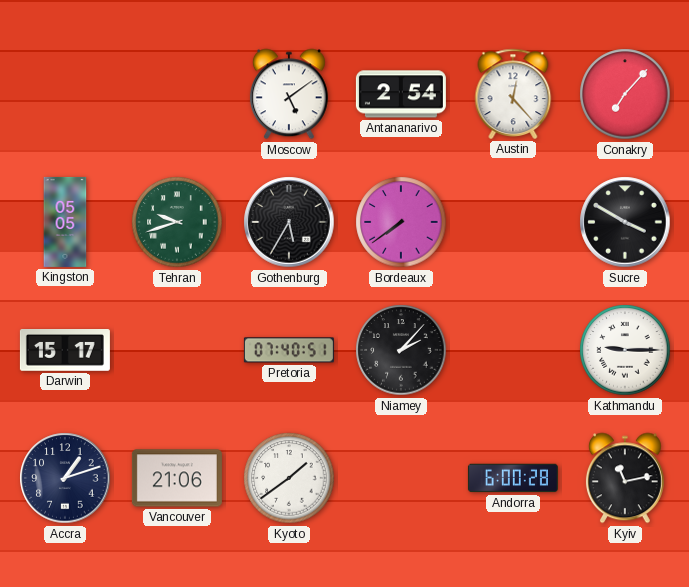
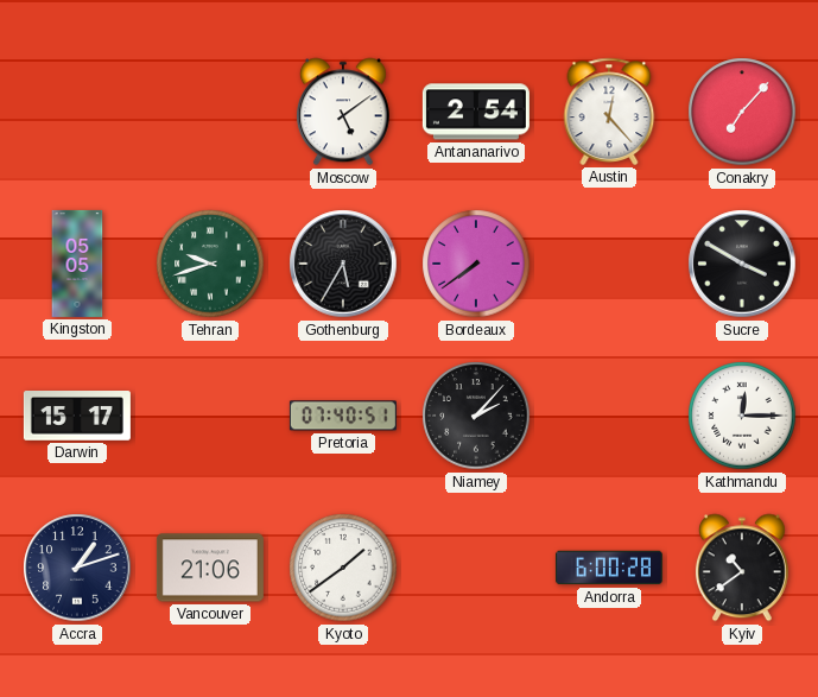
Kathmandu: 9:15 -> 12:15 (742, 416)
Kyiv: 11:13 -> 10:39 (742, 568)
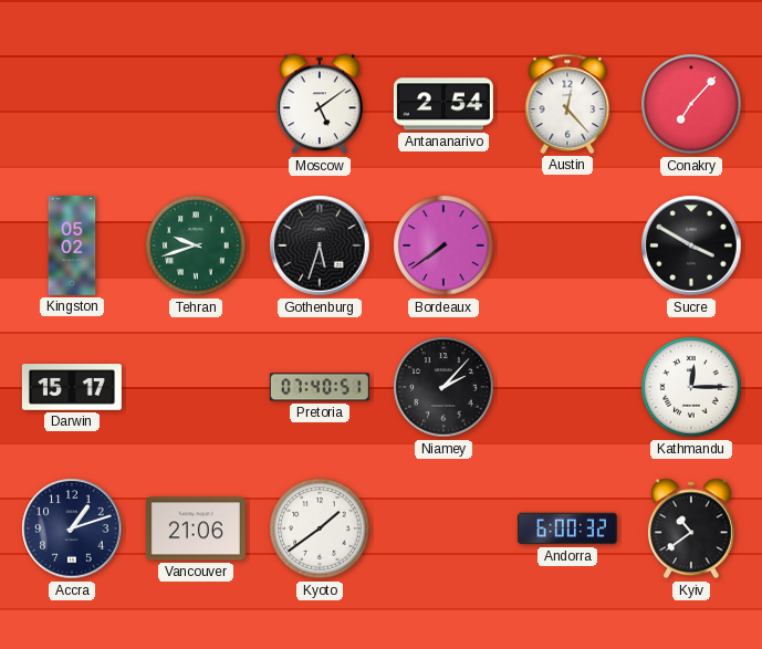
Kingston: 05:05 -> 05:02 (72, 245)
Gothenburg: 5:35 -> 5:33 (320, 245)
Andorra: 6:00:28 -> 6:00:32 (567, 528)
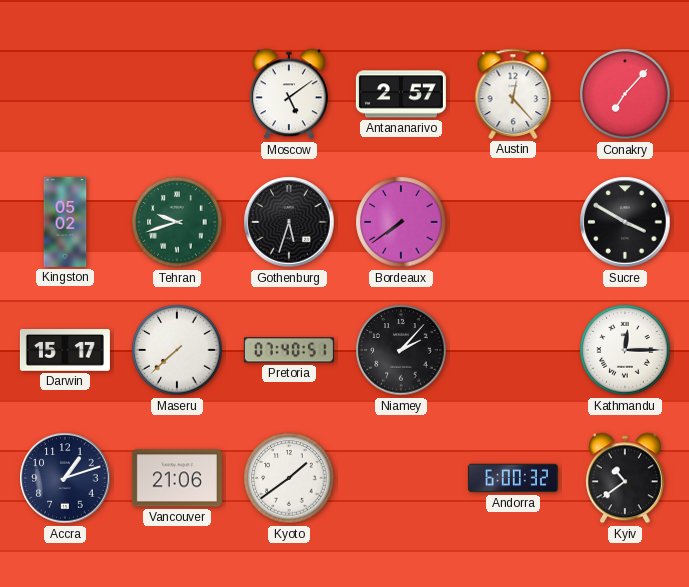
Antananarivo: 2:54 -> 2:57 (401, 94)
Maseru: none -> 7:38 (177, 350)
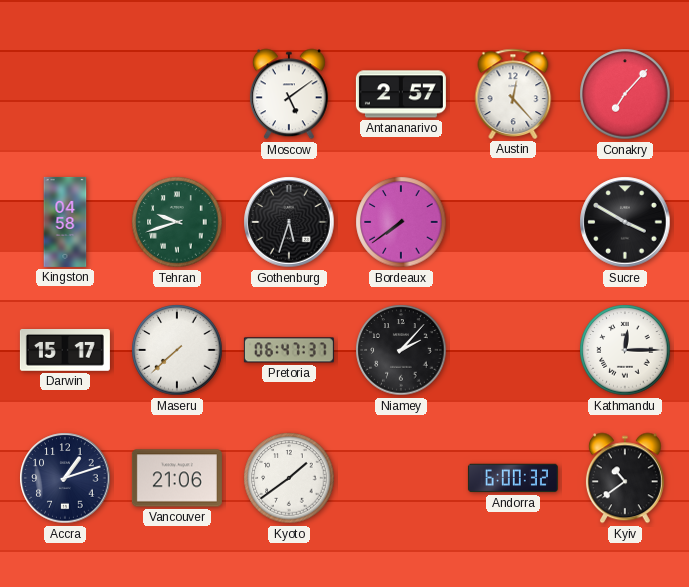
Kingston: 05:02 -> 04:58 (65, 222)
Pretoria: 07:40 -> 06:47 (289, 350)
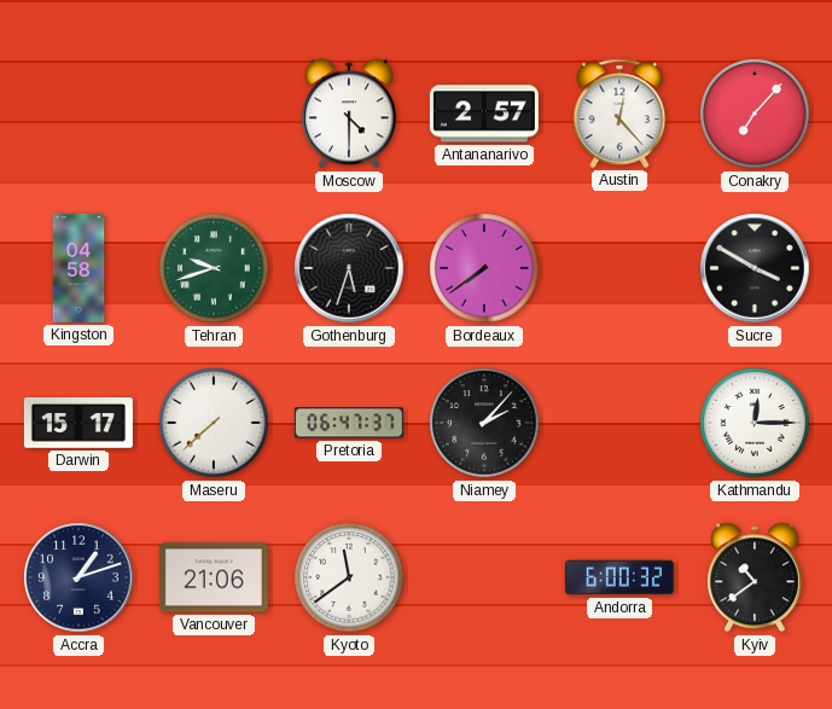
Moscow: 5:09 -> 4:30 (349, 114)
Kyoto: 1:39 -> 11:39 (349, 577)
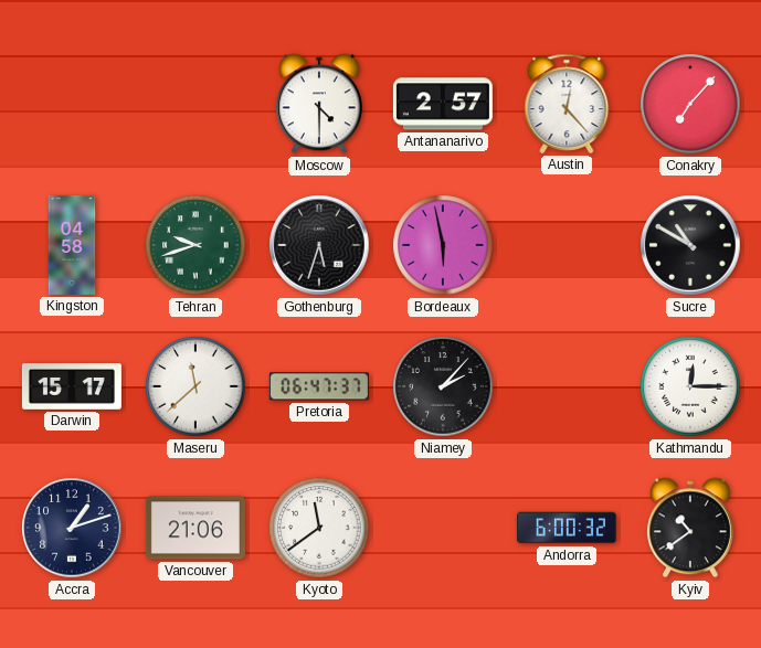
Bordeaux: 7:39 -> 5:58 (443, 245)
Sucre: 3:50 -> 10:50 (690, 245)
Maseru: 7:38 -> 11:38 (195, 386)
